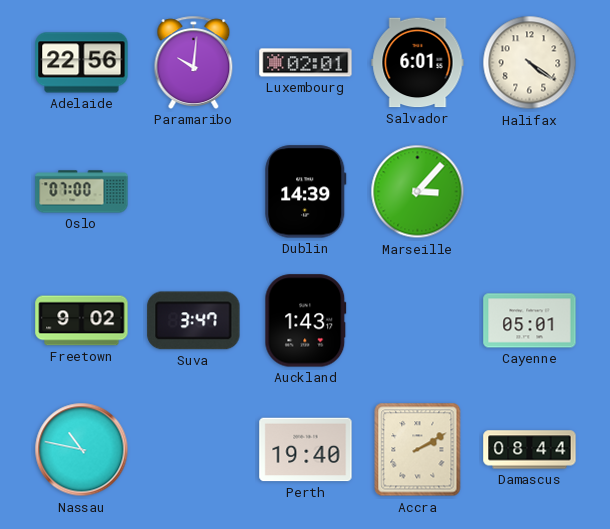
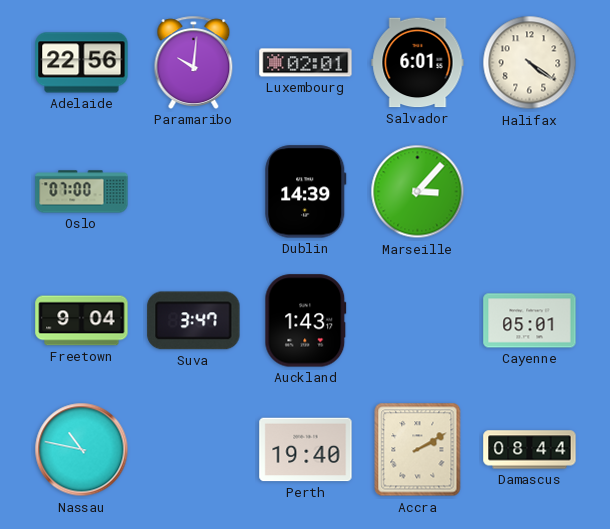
Freetown: 9:02 -> 9:04 (82, 321)
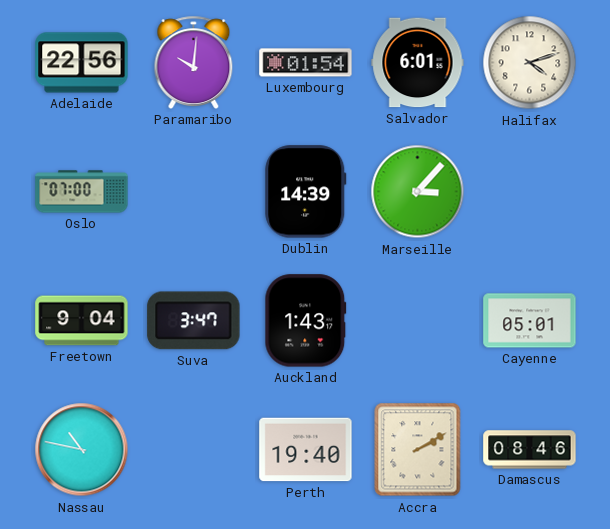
Luxembourg: 02:01 -> 01:54 (306, 63)
Halifax: 4:21 -> 4:12 (530, 63)
Damascus: 08:44 -> 08:46 (530, 450)
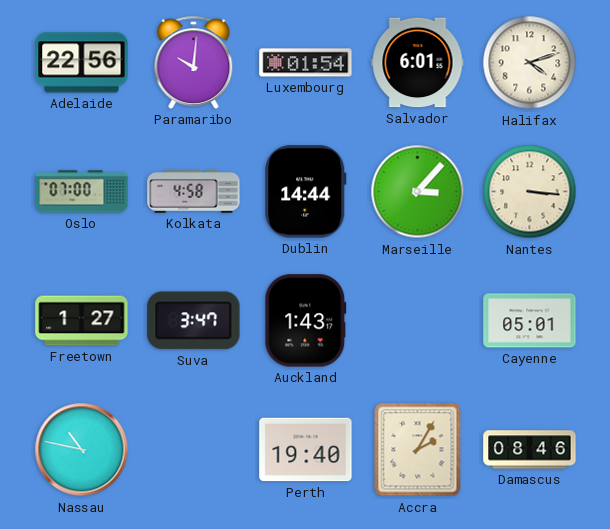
Kolkata: none -> 4:58 (194, 192)
Dublin: 14:39 -> 14:44 (306, 192)
Nantes: none -> 3:16 (530, 192)
Freetown: 9:04 -> 1:27 (82, 321)
Accra: 2:10 -> 2:05 (418, 450)
